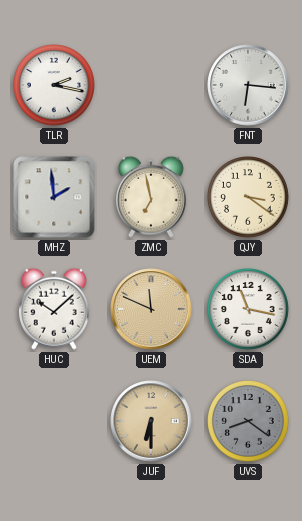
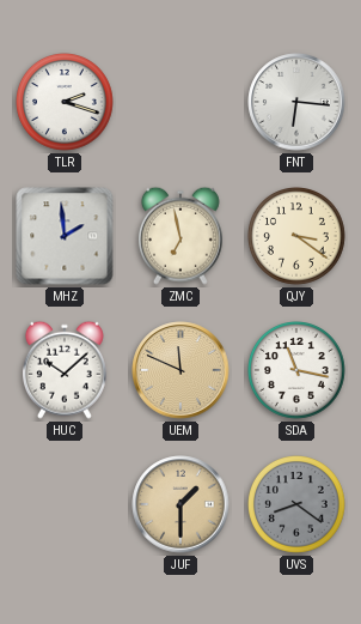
TLR: 2:17 -> 2:18 (66, 103)
JUF: 6:30 -> 1:30 (180, 504)
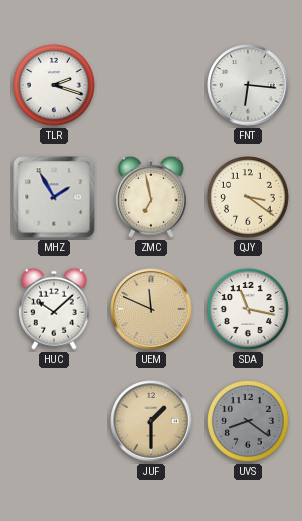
MHZ: 1:59 -> 1:55 (54, 197)
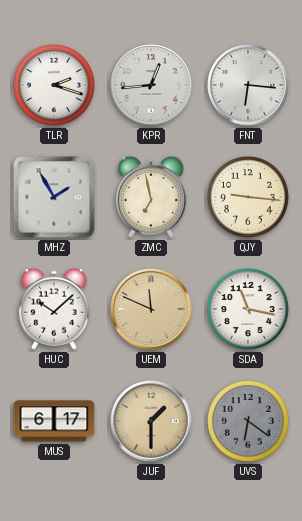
KPR: none -> 12:44 (151, 85)
QJY: 3:21 -> 9:16 (249, 198)
MUS: none -> 6:17 (54, 421)
UVS: 8:21 -> 6:21 (249, 422)
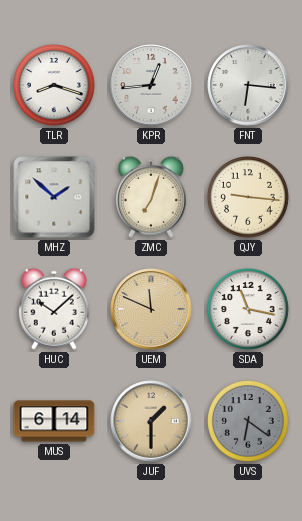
TLR: 2:18 -> 8:18 (55, 86)
MHZ: 1:55 -> 1:52 (54, 197)
ZMC: 6:58 -> 7:03 (151, 197)
MUS: 6:17 -> 6:14 (54, 421)
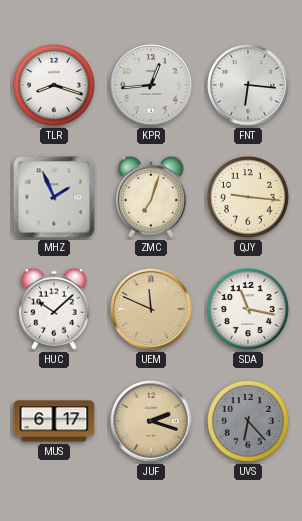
MHZ: 1:52 -> 1:56 (54, 197)
MUS: 6:14 -> 6:17 (54, 421)
JUF: 1:30 -> 2:18 (151, 421)
UVS: 6:21 -> 6:23 (249, 422)
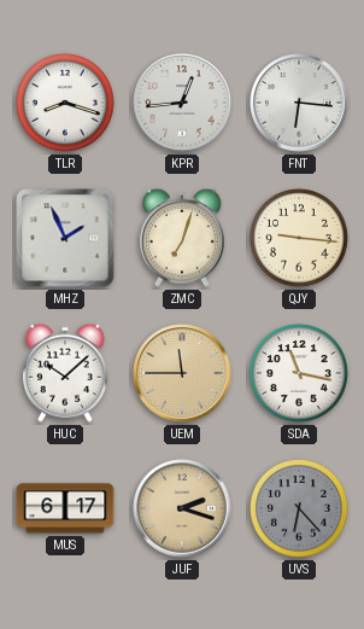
UEM: 11:49 -> 11:45 (182, 373)
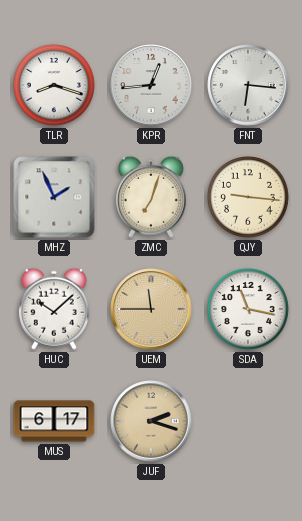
UVS: 6:23 -> none (300, 509)
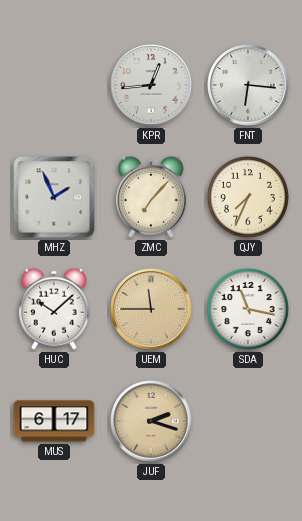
TLR: 8:18 -> none (55, 86)
ZMC: 7:03 -> 7:07 (151, 197)
QJY: 9:16 -> 7:34 (249, 198)
